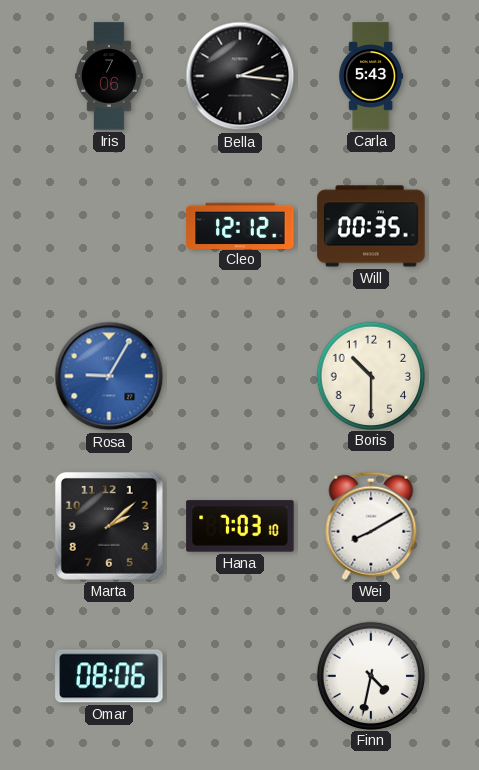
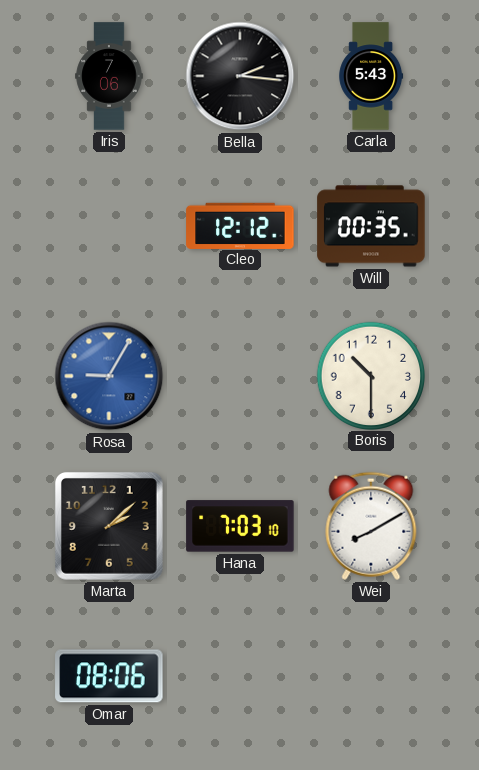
Finn: 4:32 -> none (371, 675)
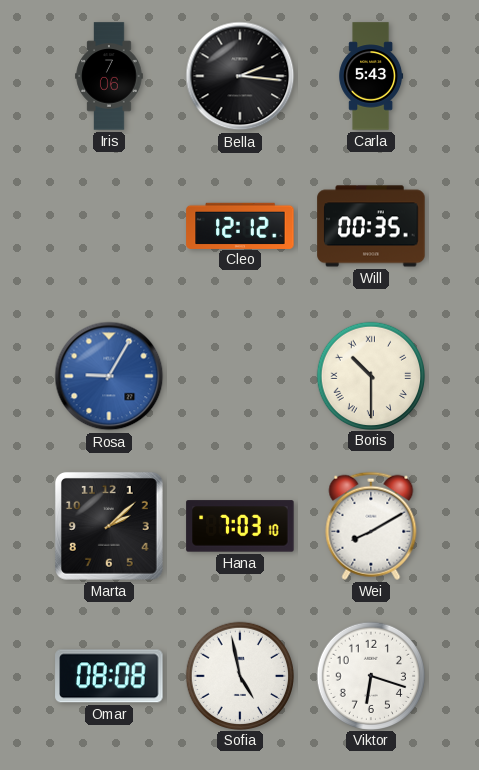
Boris numerals: Arabic -> Roman (371, 375)
Omar: 08:06 -> 08:08 (109, 676)
Sofia: none -> 4:58 (240, 675)
Viktor: none -> 6:18 (371, 675)
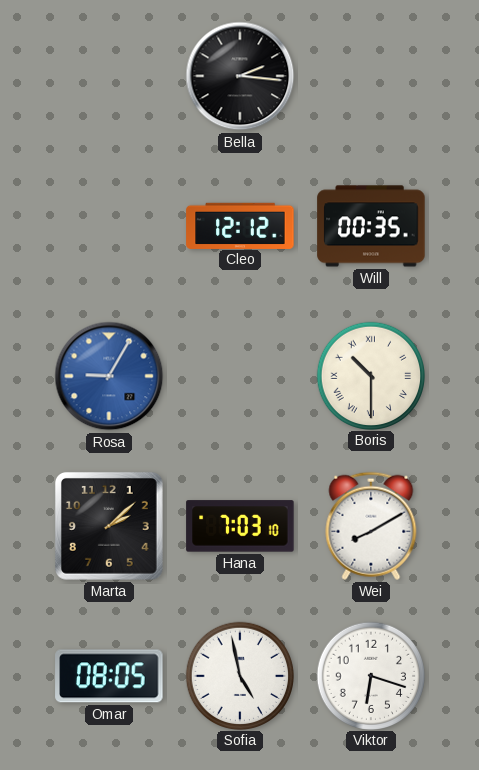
Iris: 7:06 -> none (109, 76)
Carla: 5:43 -> none (371, 76)
Omar: 08:08 -> 08:05 (109, 676)
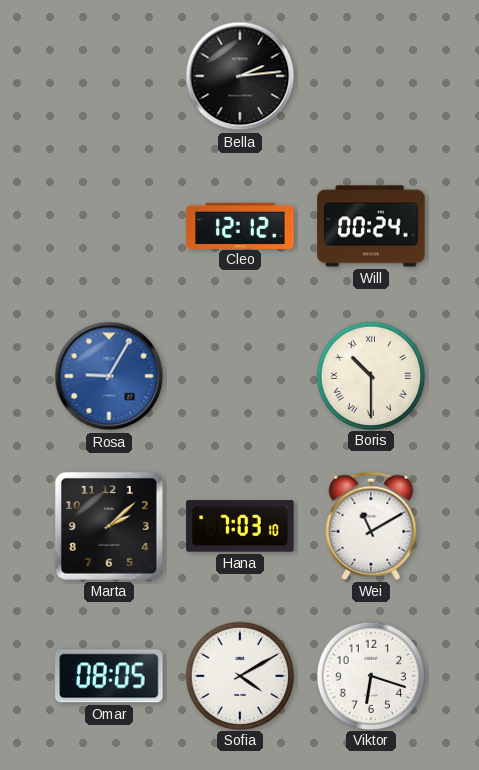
Bella: 2:16 -> 2:14 (240, 76)
Will: 00:35 -> 00:24 (371, 226)
Wei: 8:10 -> 11:10 (371, 526)
Sofia: 4:58 -> 4:10 (240, 675)
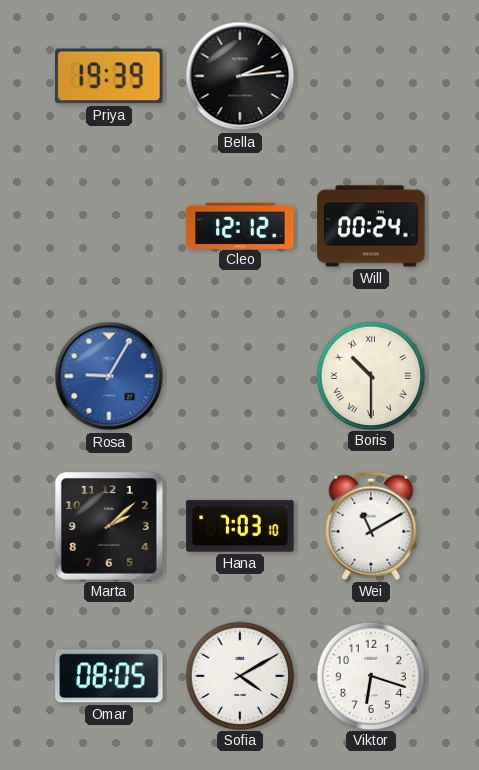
Priya: none -> 19:39 (109, 76)
